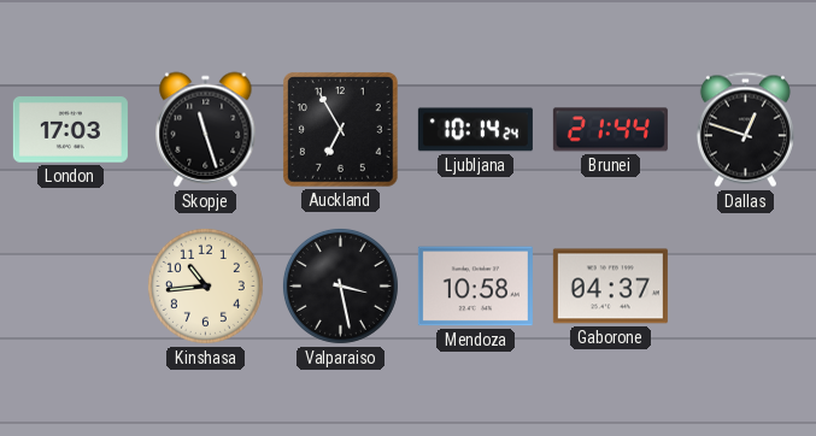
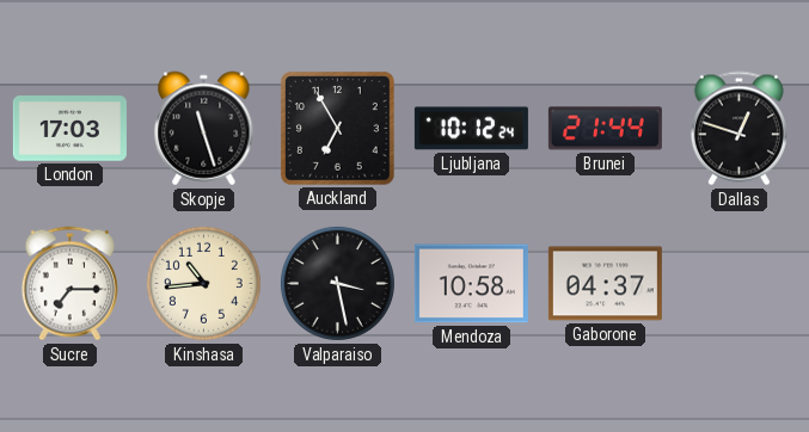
Ljubljana: 10:14 -> 10:12 (471, 129)
Sucre: none -> 7:15 (69, 284)
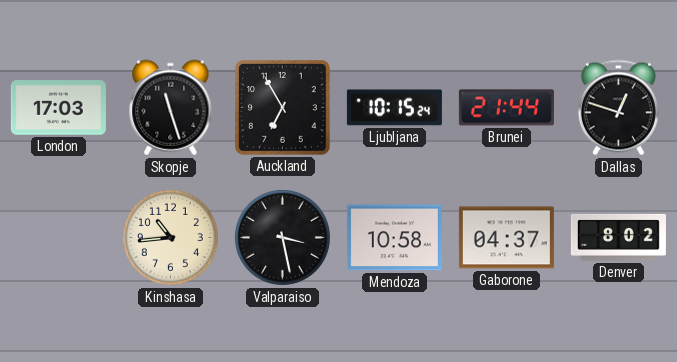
Ljubljana: 10:12 -> 10:15 (394, 108)
Sucre: 7:15 -> none (69, 284)
Denver: none -> 8:02 (618, 237)
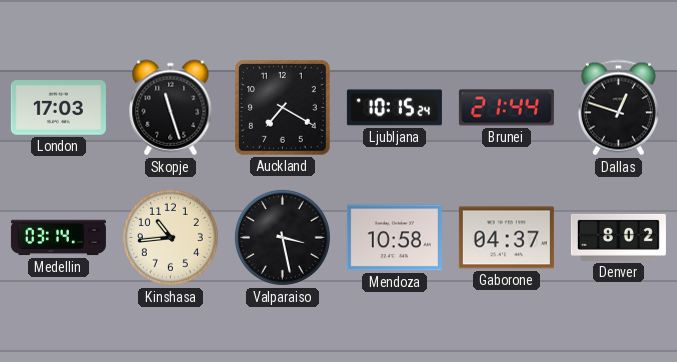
Auckland: 6:55 -> 7:20 (283, 108)
Medellin: none -> 03:14 (58, 238)
